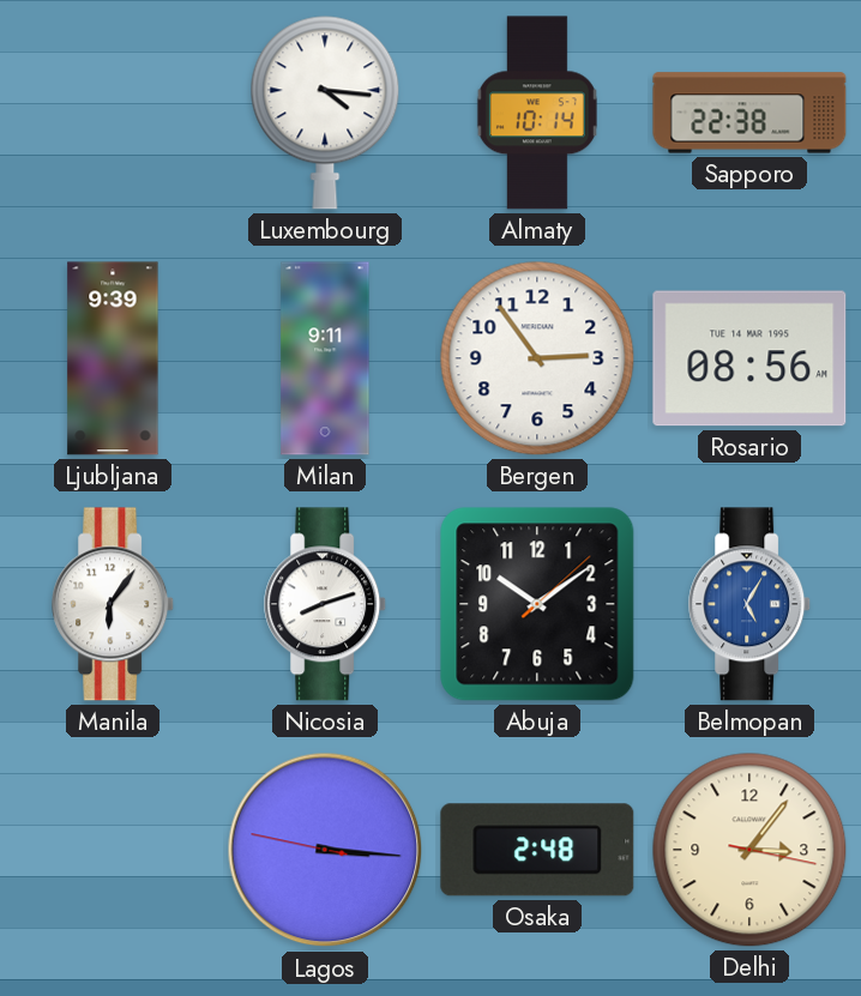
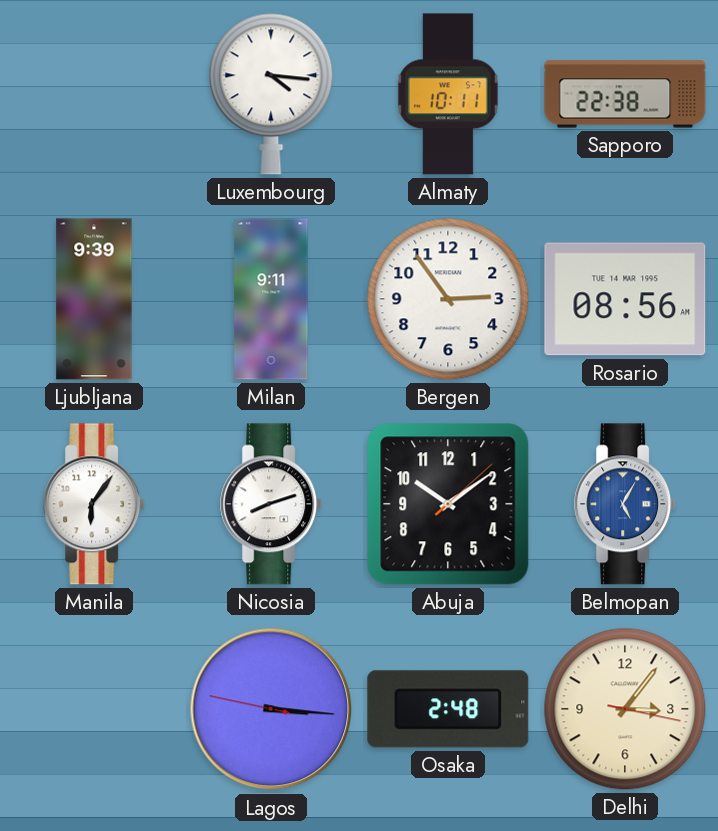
Almaty: 10:14 -> 10:11 (448, 94)
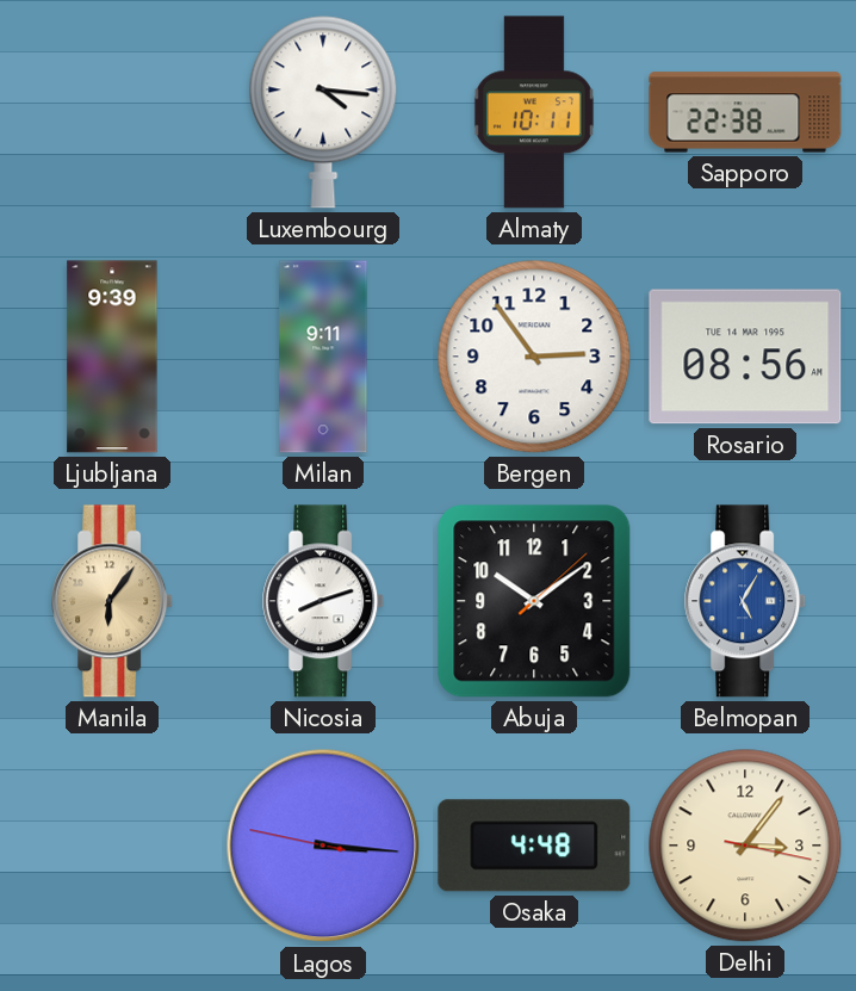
Manila dial: white -> champagne (113, 601)
Osaka: 2:48 -> 4:48 (534, 846)
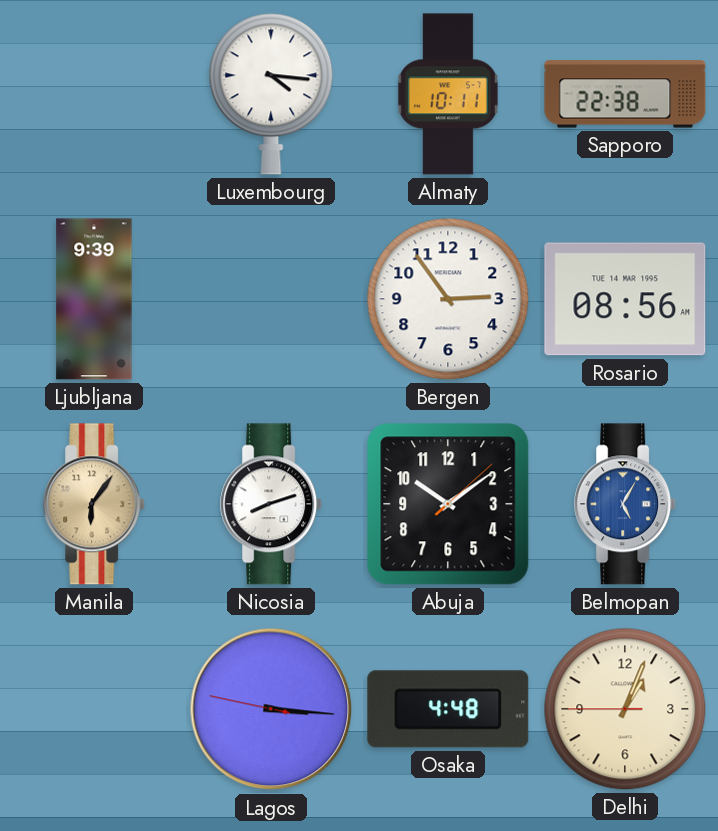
Milan: 9:11 -> none (323, 357)
Delhi: 3:06 -> 1:03 (625, 709)
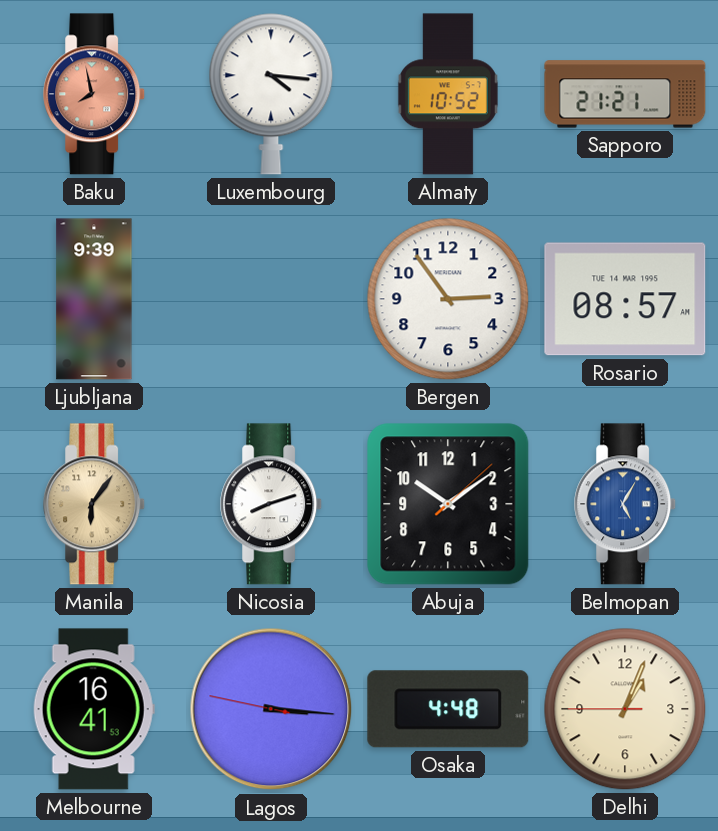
Baku: none -> 7:58 (95, 94)
Almaty: 10:11 -> 10:52 (448, 94)
Sapporo: 22:38 -> 21:21 (625, 94)
Rosario: 08:56 -> 08:57 (625, 299)
Melbourne: none -> 16:41 (94, 709)
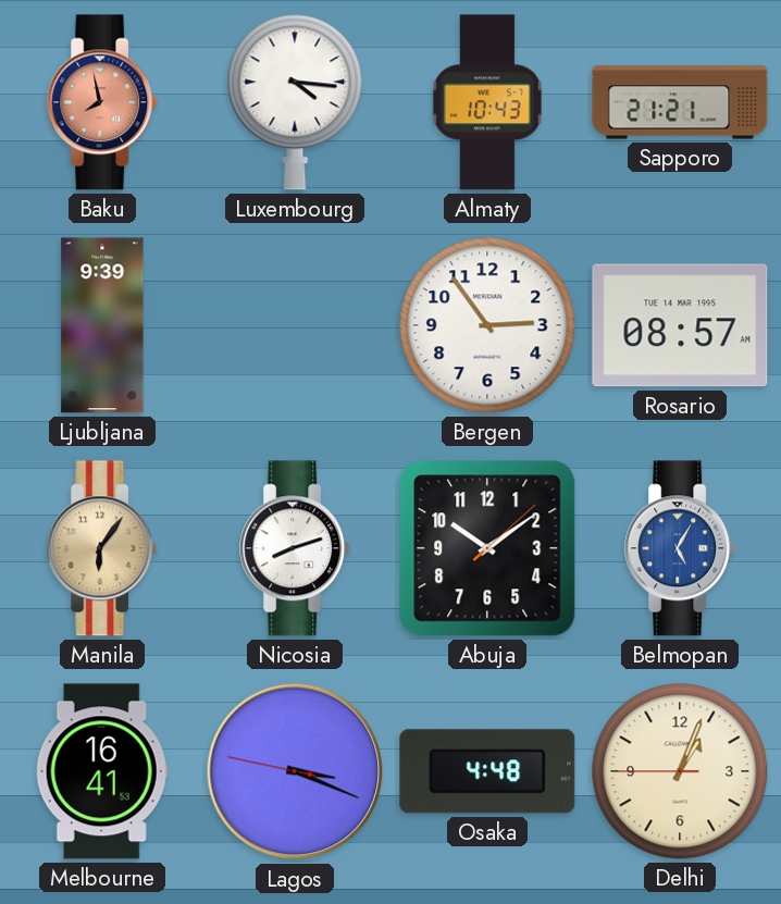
Almaty: 10:52 -> 10:43 (487, 102)
Lagos: 3:15 -> 3:18 (295, 771)
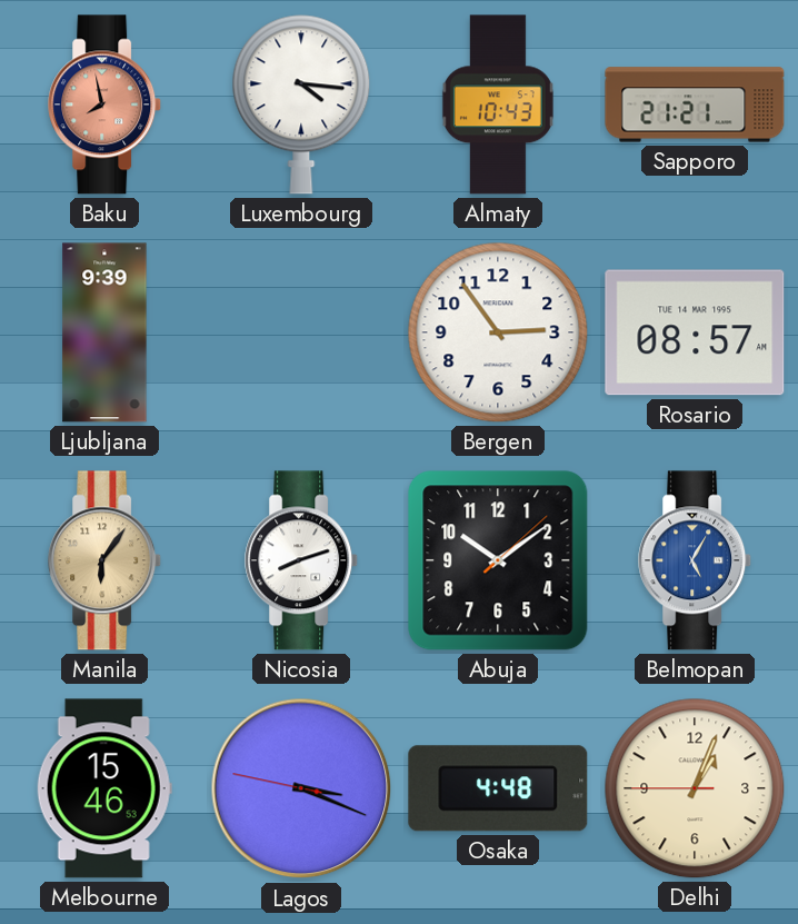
Melbourne: 16:41 -> 15:46 (104, 788)
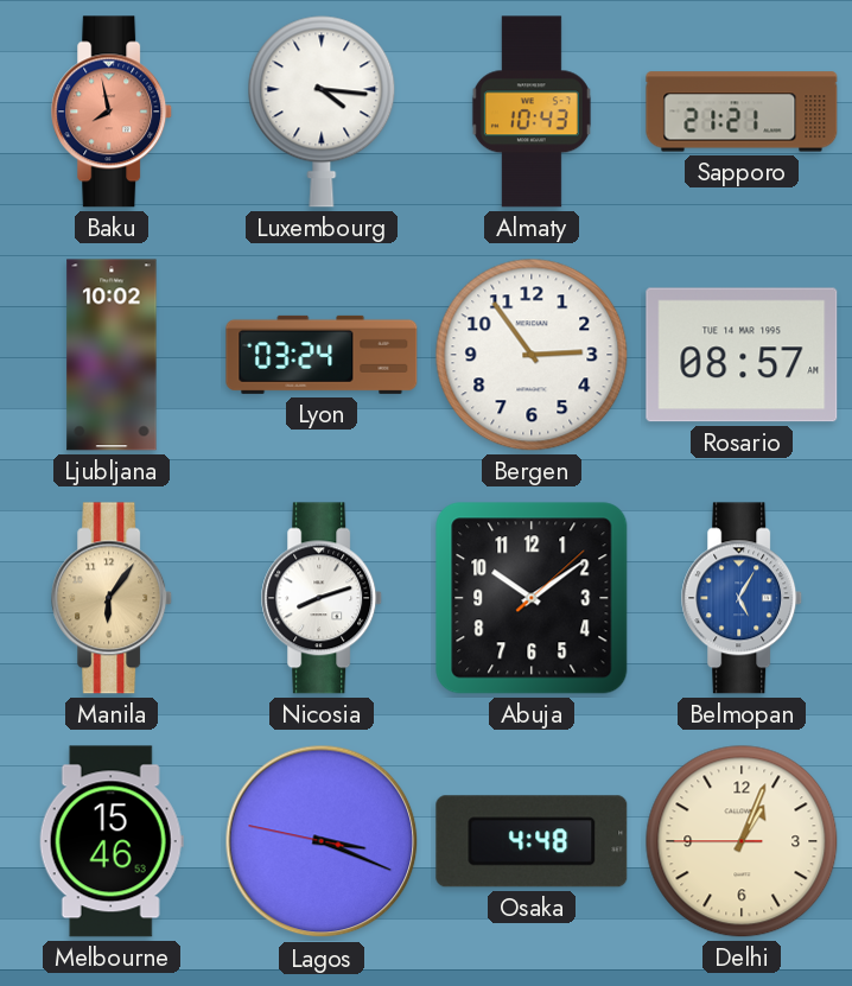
Ljubljana: 9:39 -> 10:02 (112, 355)
Lyon: none -> 03:24 (322, 355)
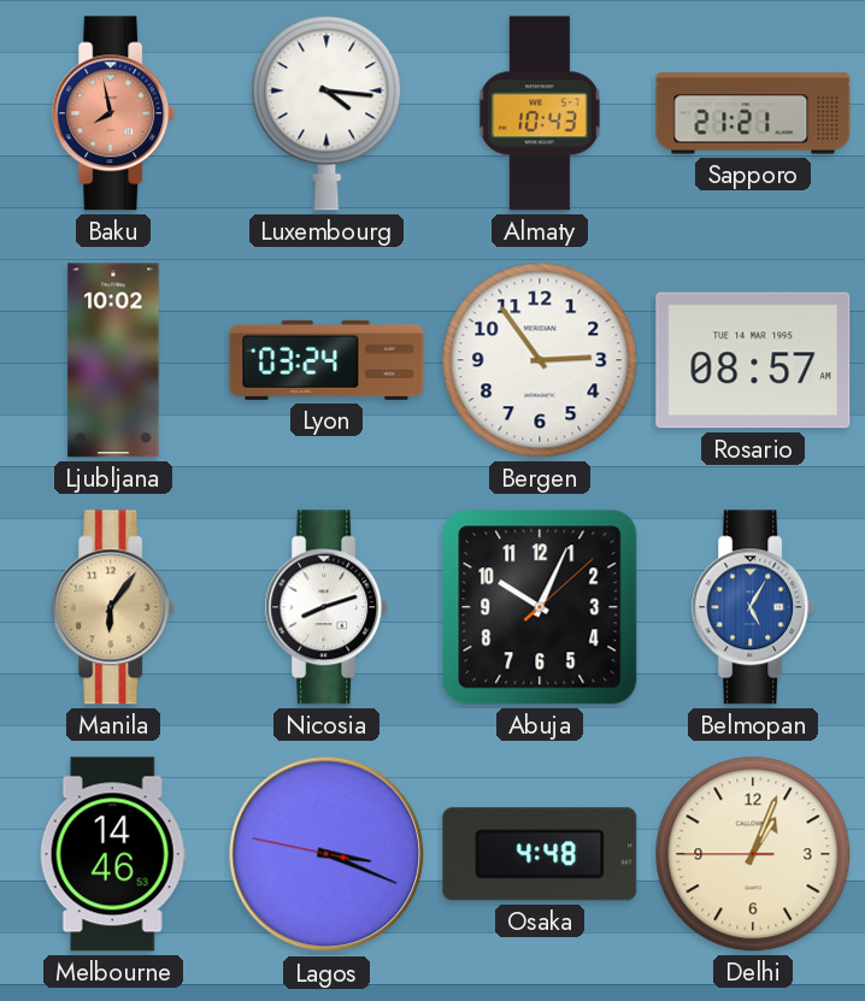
Abuja: 10:09 -> 10:04 (540, 607)
Melbourne: 15:46 -> 14:46 (113, 854)
